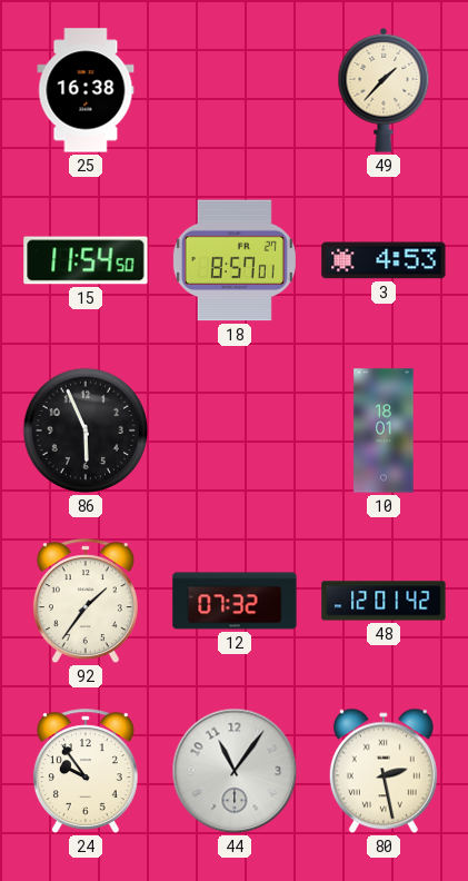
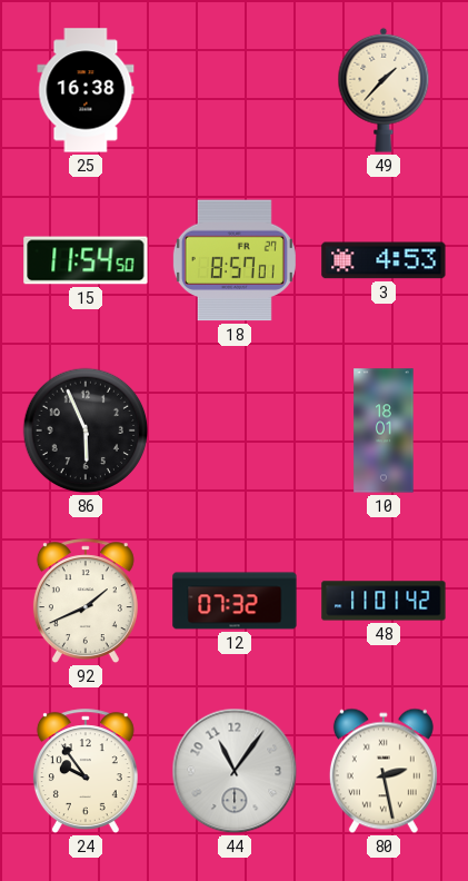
92: 1:36 -> 1:41 (86, 602)
48: 12:01 -> 11:01 (384, 601)
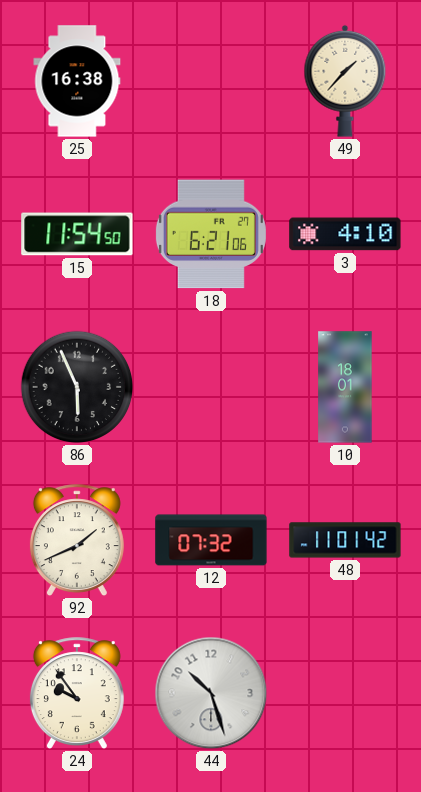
18: 8:57 -> 6:21 (211, 234)
3: 4:53 -> 4:10 (345, 234)
44: 11:06 -> 10:27 (211, 693)
80: 2:28 -> none (384, 771)
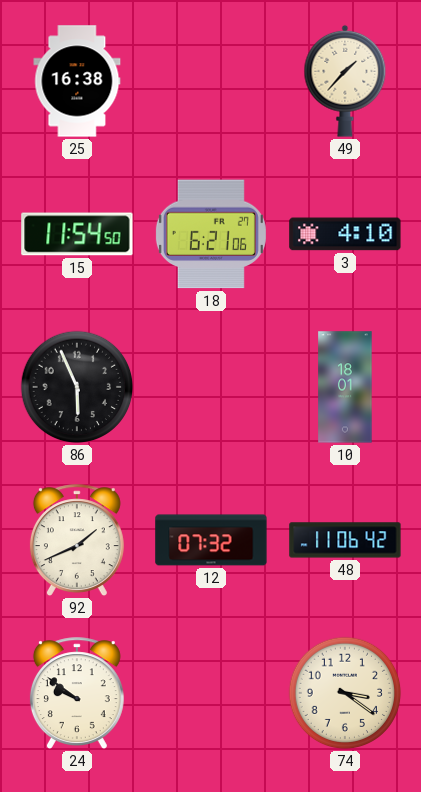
48: 11:01 -> 11:06 (345, 540)
24: 9:54 -> 9:51 (77, 694)
44: 10:27 -> none (211, 693)
74: none -> 3:21 (345, 693)
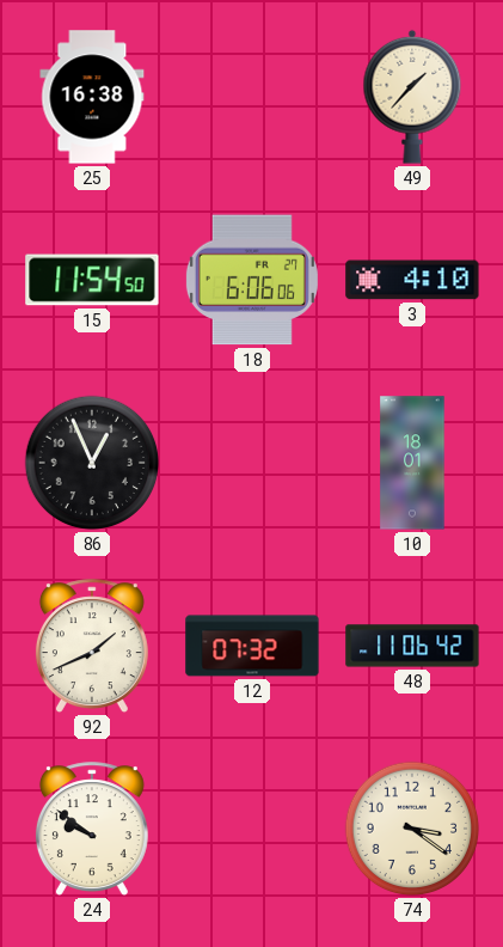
18: 6:21 -> 6:06 (252, 280)
86: 5:56 -> 12:56 (92, 463)
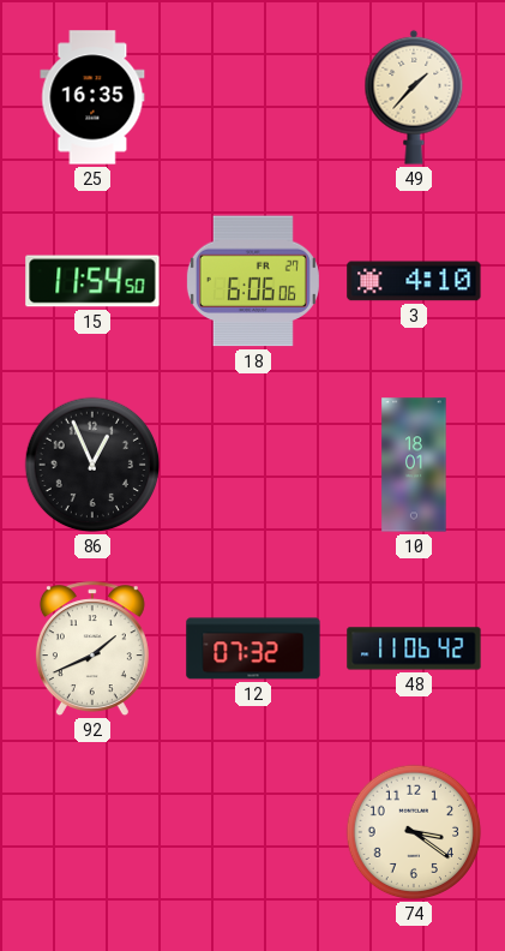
25: 16:38 -> 16:35 (92, 97)
24: 9:51 -> none (92, 830)
